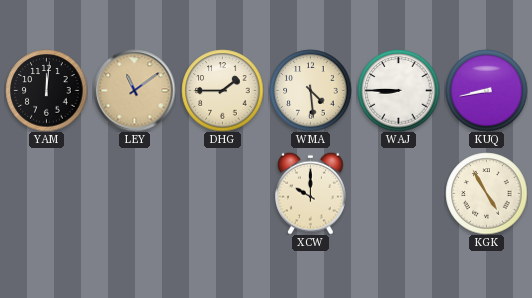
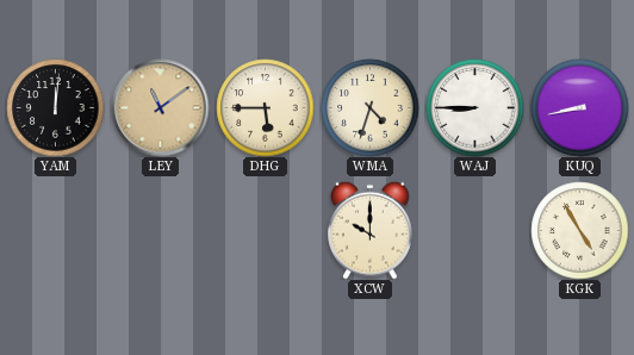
DHG: 1:45 -> 5:45 (265, 107)
WMA: 4:29 -> 4:33 (369, 107)
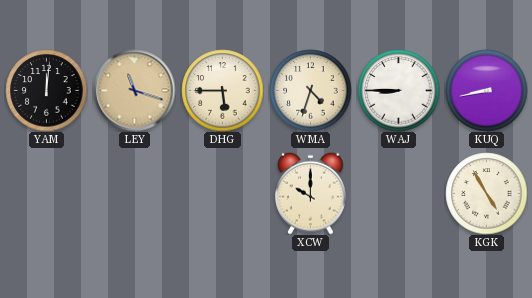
LEY: 11:09 -> 11:18 (134, 90)
